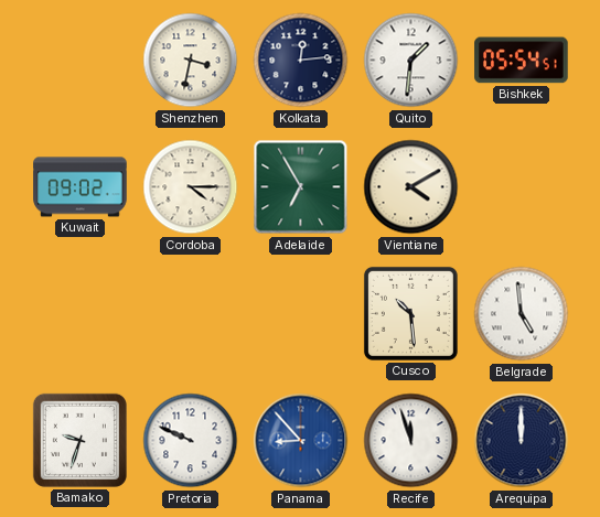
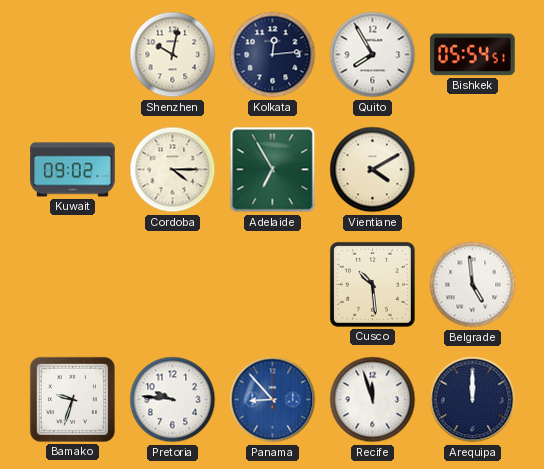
Shenzhen: 3:32 -> 10:02 (173, 55)
Quito: 1:31 -> 7:55 (373, 55)
Pretoria: 9:49 -> 9:46 (173, 400)
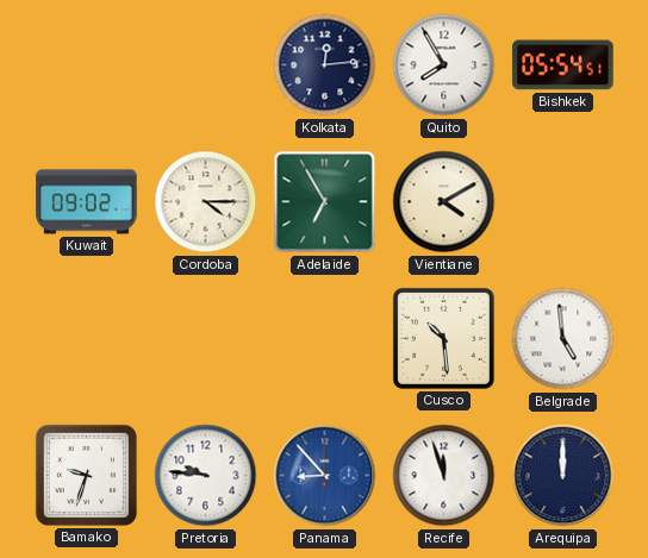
Shenzhen: 10:02 -> none (173, 55)
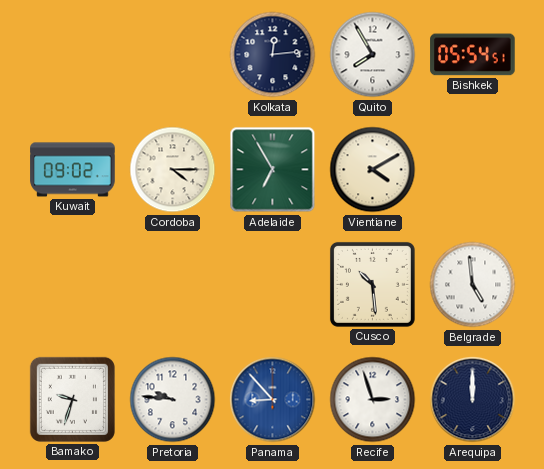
Recife: 11:57 -> 2:57 (373, 400)
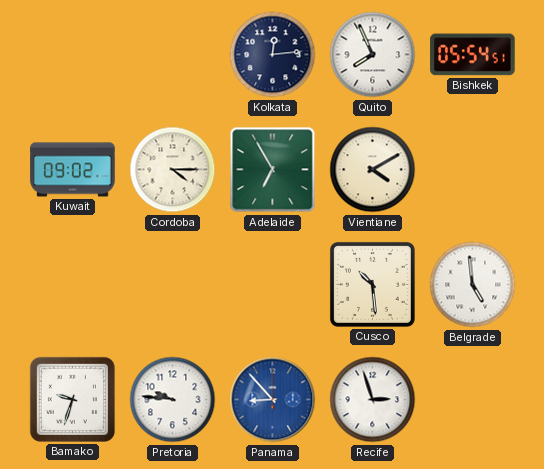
Quito: 7:55 -> 7:56 (373, 55)
Arequipa: 12:00 -> none (473, 400)
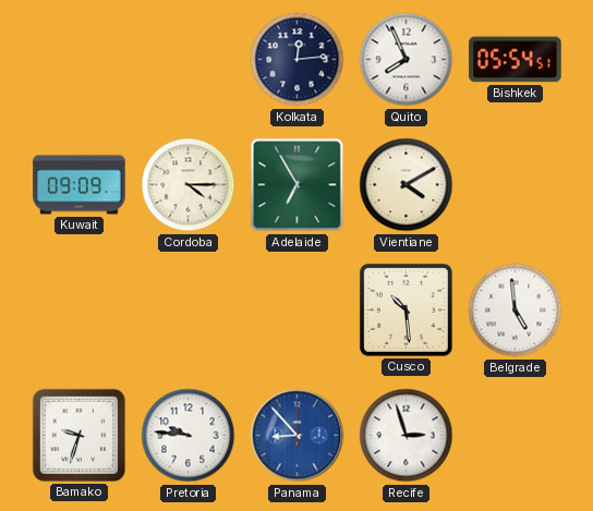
Kuwait: 09:02 -> 09:09 (80, 185)
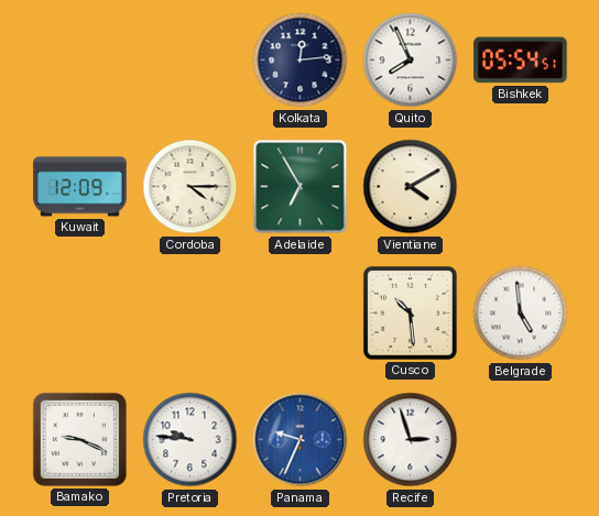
Kuwait: 09:09 -> 12:09 (80, 187)
Bamako: 9:33 -> 9:19 (79, 439)
Panama: 8:53 -> 9:34 (301, 440)
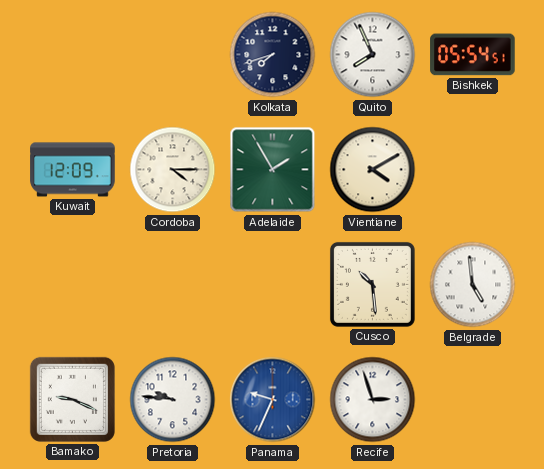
Kolkata: 12:14 -> 7:42 (273, 55)
Adelaide: 6:55 -> 1:55 (273, 170)
